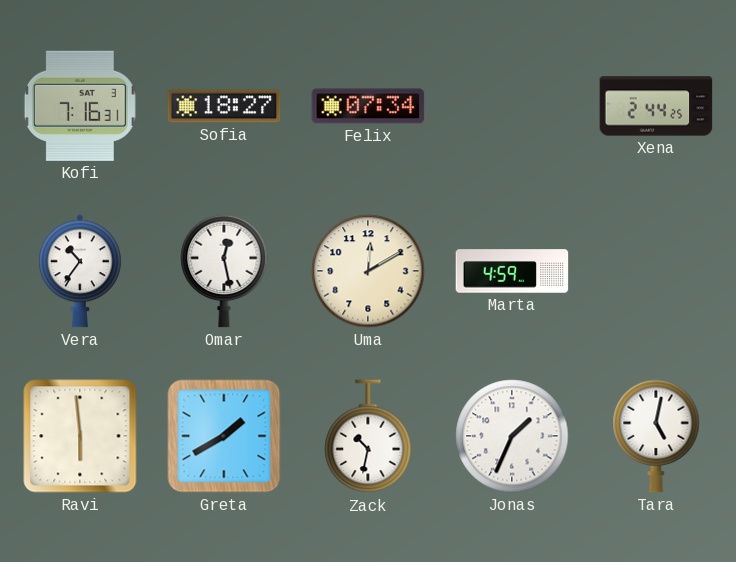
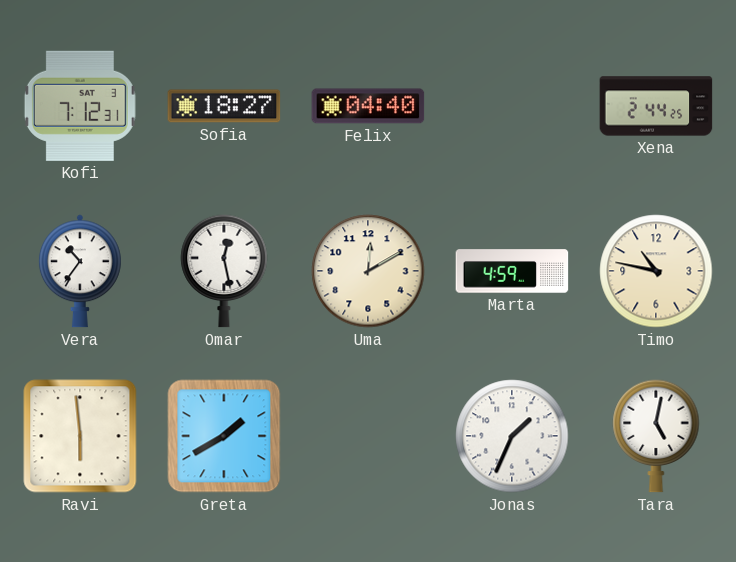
Kofi: 7:16 -> 7:12 (80, 106)
Felix: 07:34 -> 04:40 (368, 106)
Timo: none -> 10:47 (656, 271)
Zack: 10:32 -> none (368, 437)
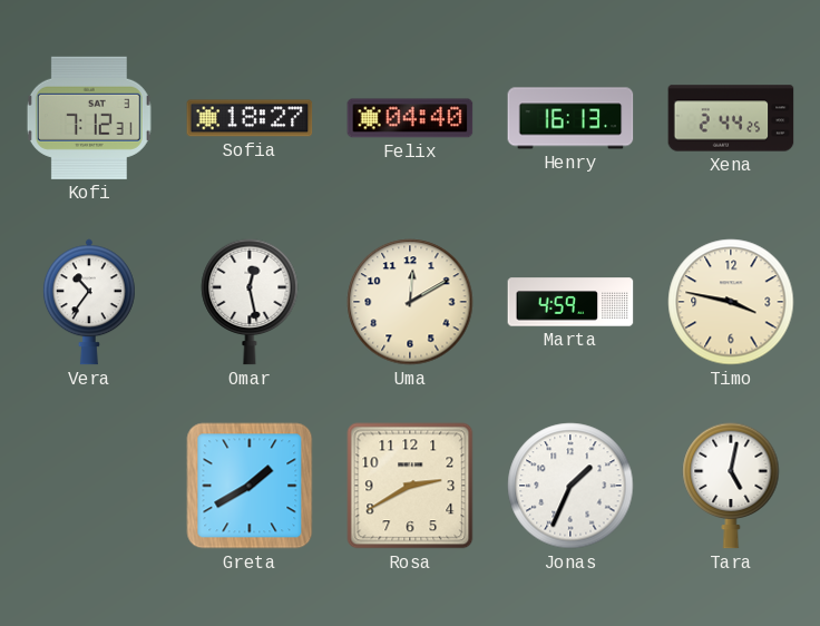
Henry: none -> 16:13 (570, 118)
Timo: 10:47 -> 3:47 (731, 302)
Ravi: 5:59 -> none (80, 436)
Rosa: none -> 2:40 (410, 486)
